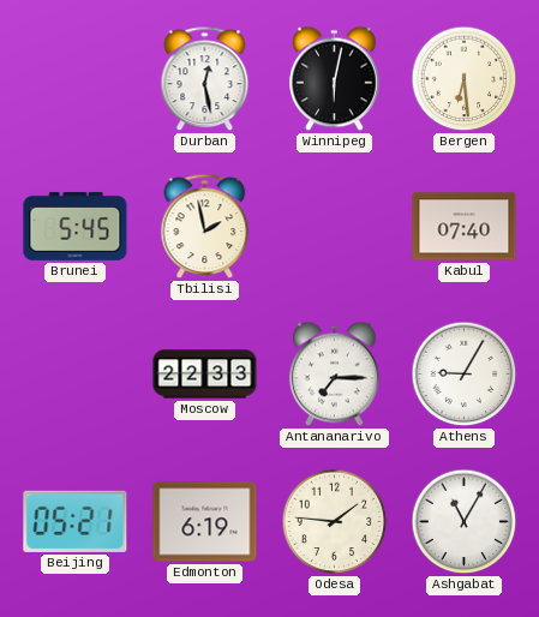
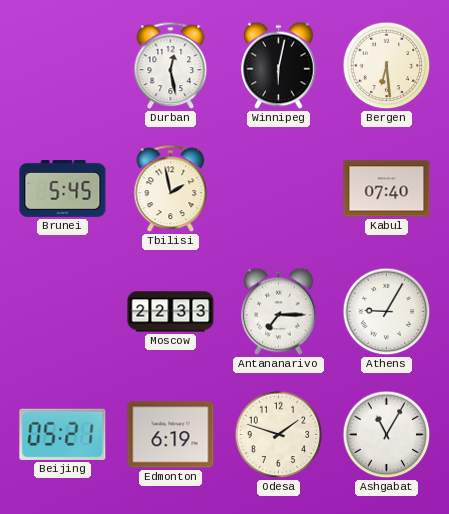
Odesa: 1:46 -> 1:48 (279, 435)
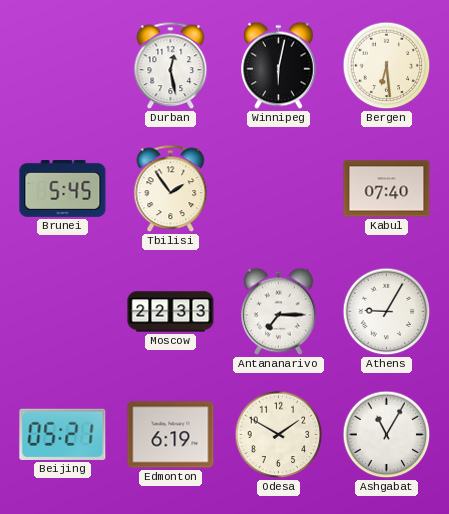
Tbilisi: 1:58 -> 1:54 (171, 189)
Odesa: 1:48 -> 1:50 (279, 435)
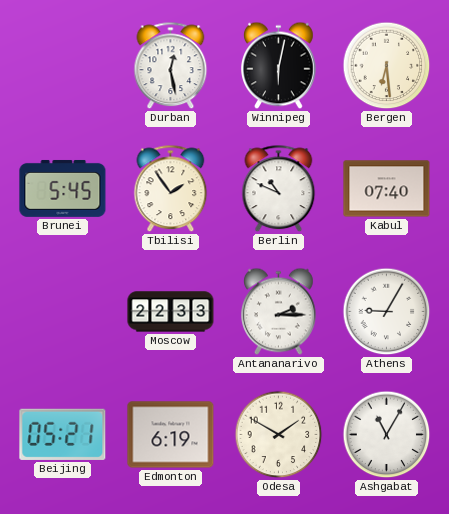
Berlin: none -> 10:49 (279, 189)
Antananarivo: 7:15 -> 2:15 (279, 312)
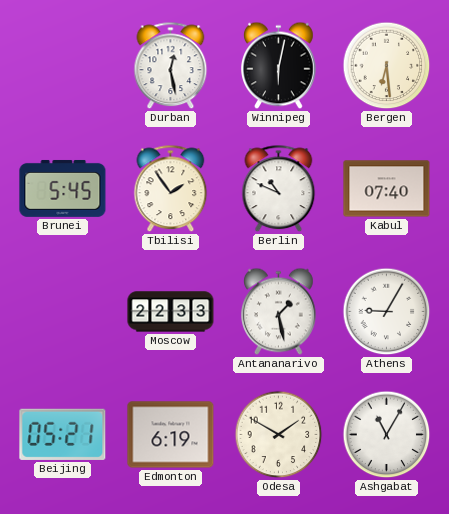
Antananarivo: 2:15 -> 1:28 (279, 312)
